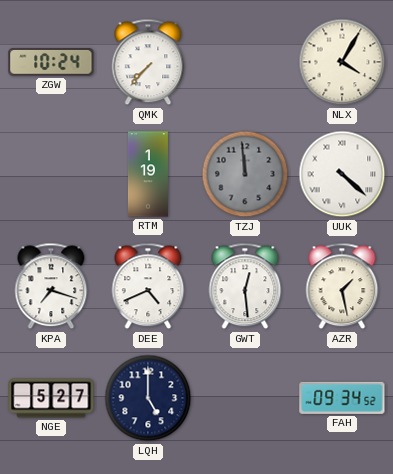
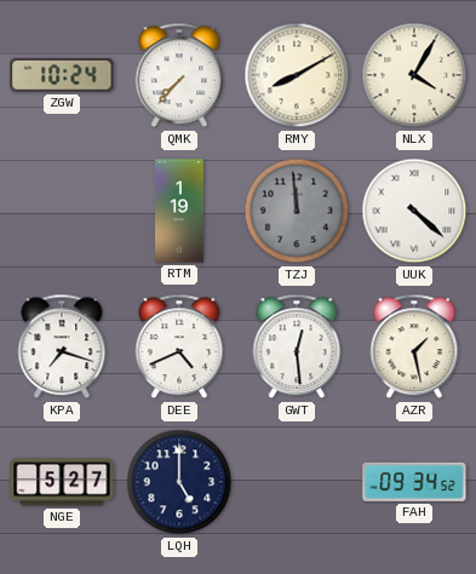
RMY: none -> 8:10 (297, 75)
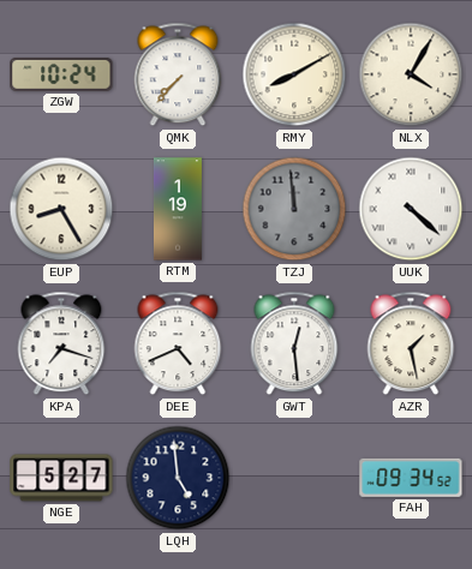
EUP: none -> 8:25 (61, 209)
LQH: 5:00 -> 4:59 (178, 478)
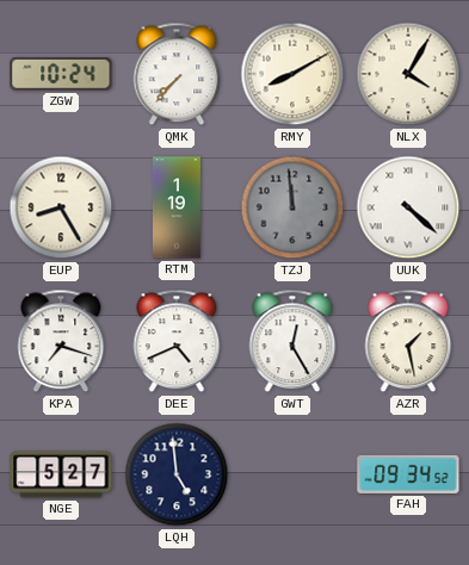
GWT: 12:29 -> 12:25 (292, 341)
